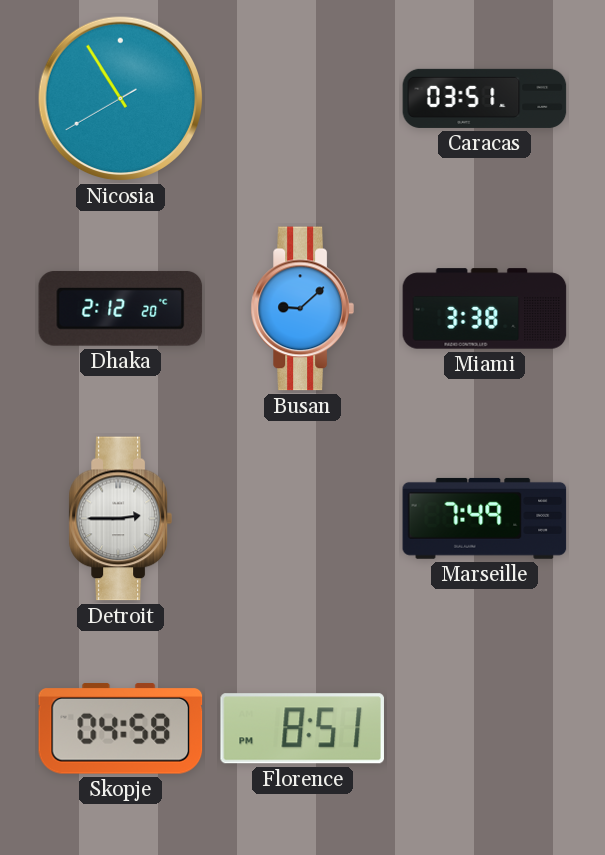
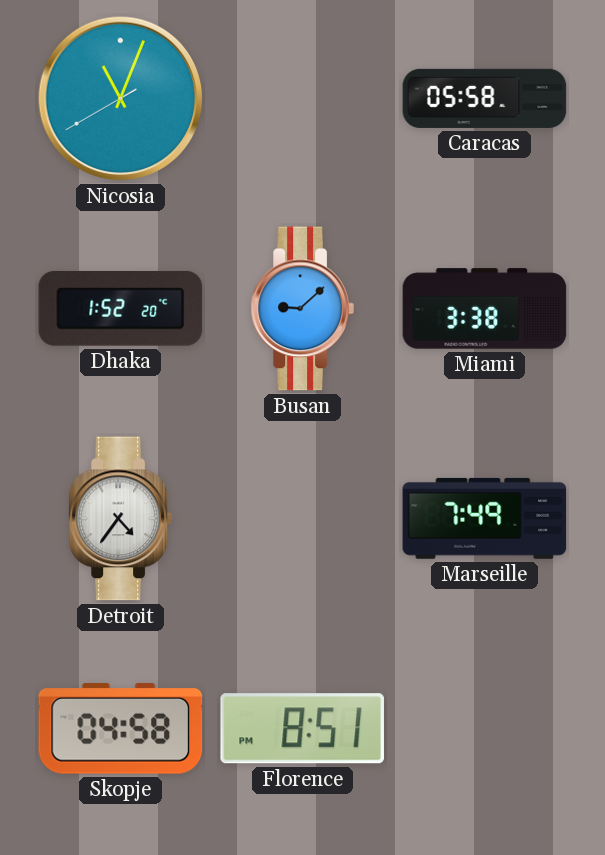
Nicosia: 10:54 -> 11:03 (121, 99)
Caracas: 03:51 -> 05:58 (485, 98)
Dhaka: 2:12 -> 1:52 (121, 308)
Detroit: 2:45 -> 4:36 (120, 519)
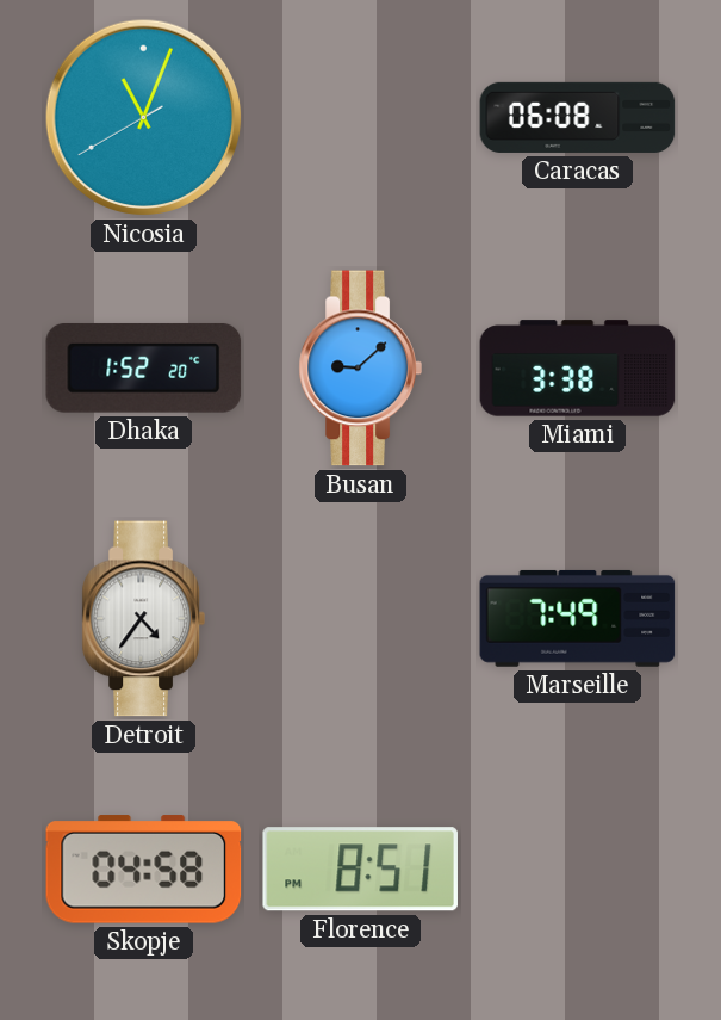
Caracas: 05:58 -> 06:08 (578, 117)
